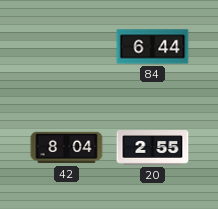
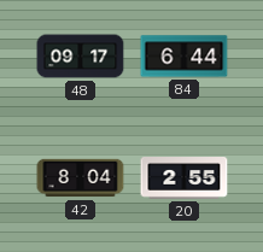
48: none -> 09:17 (81, 57)
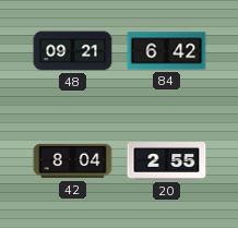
48: 09:17 -> 09:21 (73, 51)
84: 6:44 -> 6:42 (167, 51)
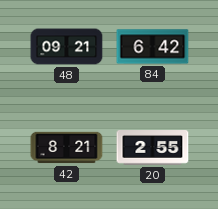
42: 8:04 -> 8:21 (67, 148)
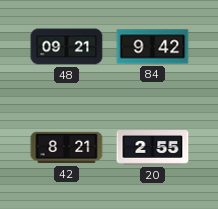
84: 6:42 -> 9:42 (153, 47)
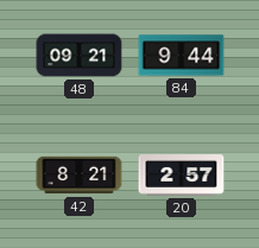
84: 9:42 -> 9:44 (182, 56)
20: 2:55 -> 2:57 (182, 176)
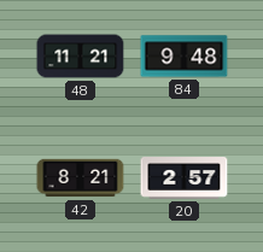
48: 09:21 -> 11:21 (81, 57)
84: 9:44 -> 9:48 (185, 57)
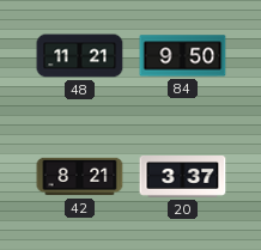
84: 9:48 -> 9:50 (183, 56)
20: 2:57 -> 3:37 (183, 177)
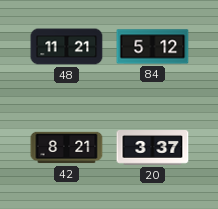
84: 9:50 -> 5:12 (153, 47)
